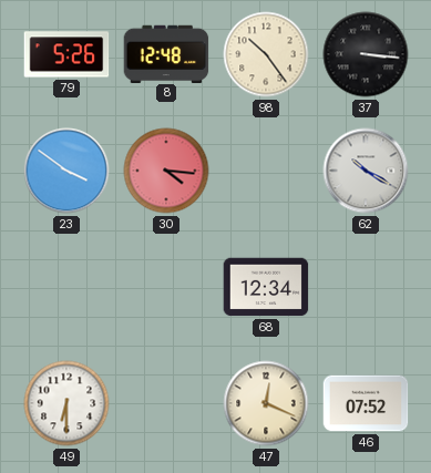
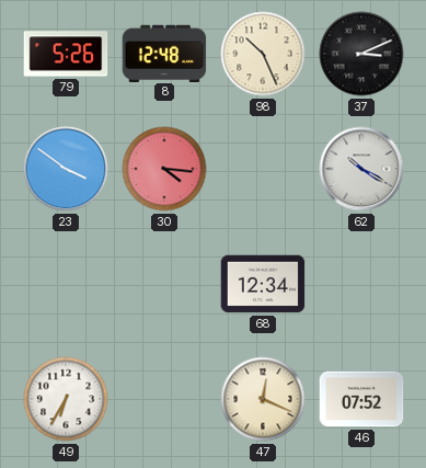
98: 10:24 -> 10:26 (263, 54)
37: 3:16 -> 3:11 (361, 54)
49: 6:30 -> 6:35 (66, 399)
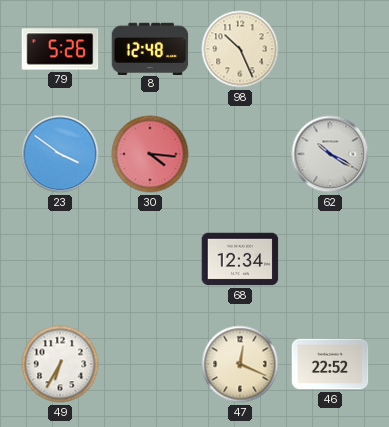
37: 3:11 -> none (361, 54)
46: 07:52 -> 22:52 (330, 364)
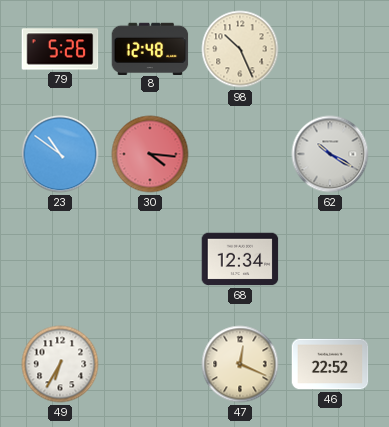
23: 3:51 -> 10:51 (60, 154)
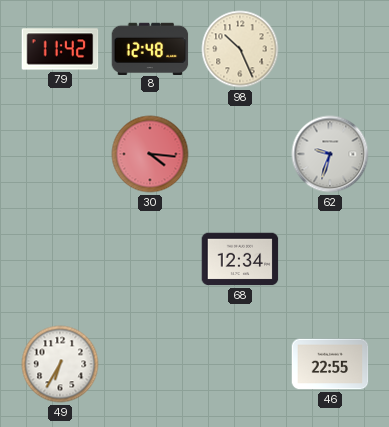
79: 5:26 -> 11:42 (60, 49)
23: 10:51 -> none (60, 154)
62: 10:20 -> 9:33 (330, 154)
47: 12:19 -> none (240, 364)
46: 22:52 -> 22:55 (330, 364)
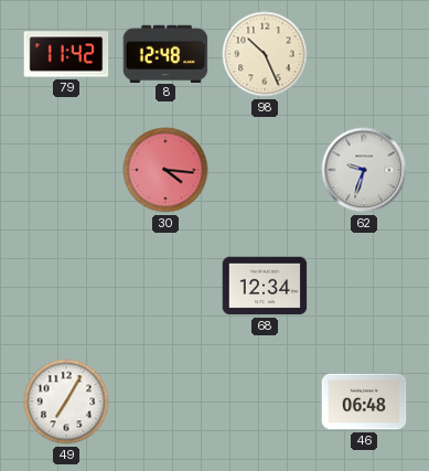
49: 6:35 -> 7:05 (66, 402)
46: 22:55 -> 06:48 (364, 402)
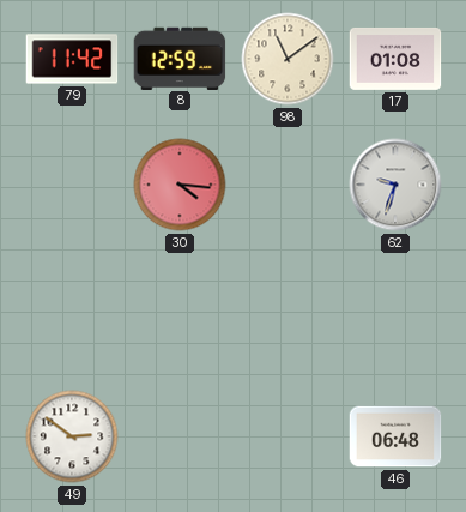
8: 12:48 -> 12:59 (180, 58)
98: 10:26 -> 11:09 (288, 59)
17: none -> 01:08 (395, 59)
68: 12:34 -> none (265, 286)
49: 7:05 -> 2:51 (72, 436)
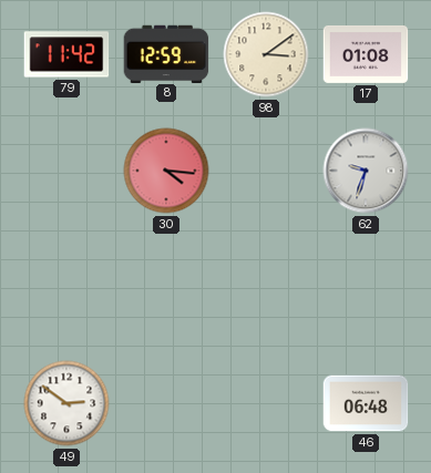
98: 11:09 -> 3:09 (266, 54)
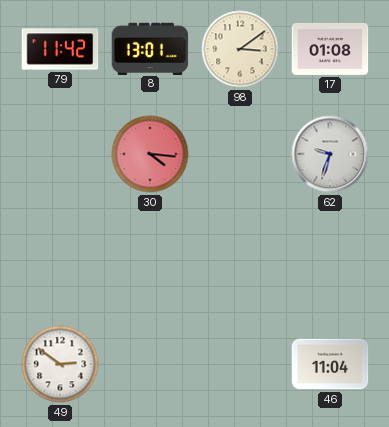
8: 12:59 -> 13:01 (150, 48)
46: 06:48 -> 11:04 (330, 364)
